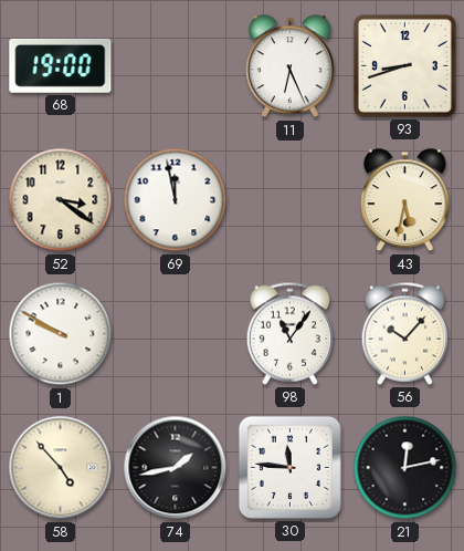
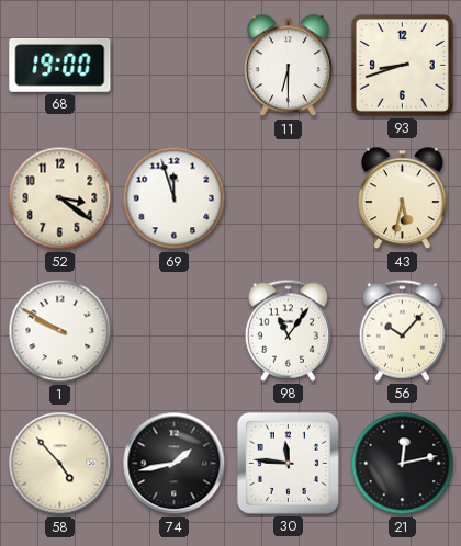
11: 6:26 -> 6:30 (289, 66)
69: 11:58 -> 11:57 (175, 198)
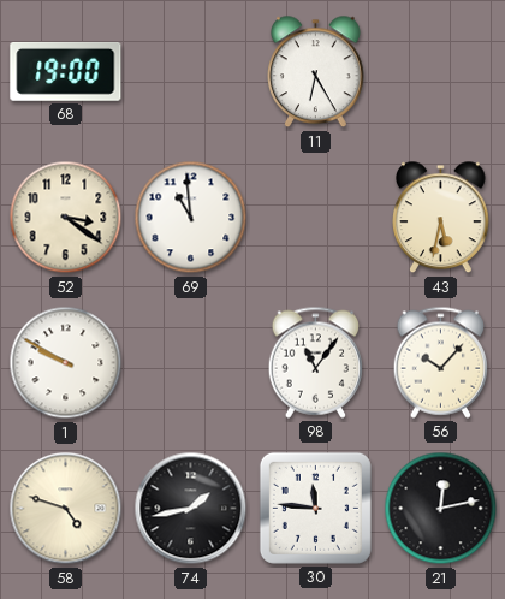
11: 6:30 -> 6:25 (316, 72)
93: 8:42 -> none (402, 65)
69: 11:57 -> 10:59 (191, 218)
58: 4:53 -> 4:48 (66, 509)
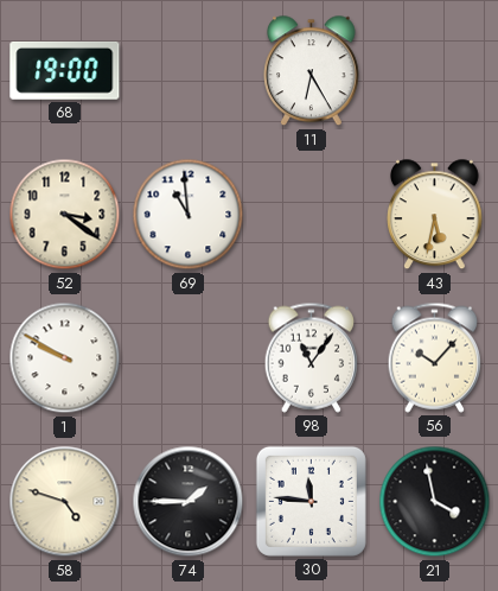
74: 1:43 -> 1:45 (189, 502)
21: 12:13 -> 3:58 (435, 502)
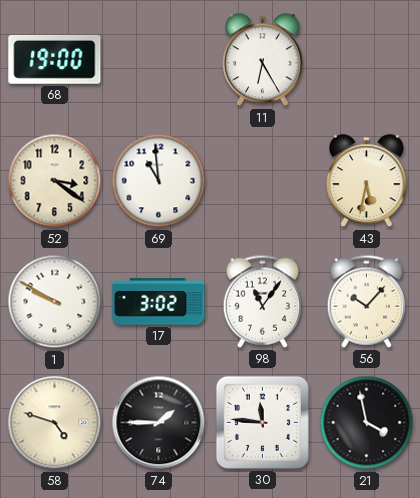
17: none -> 3:02 (159, 302)
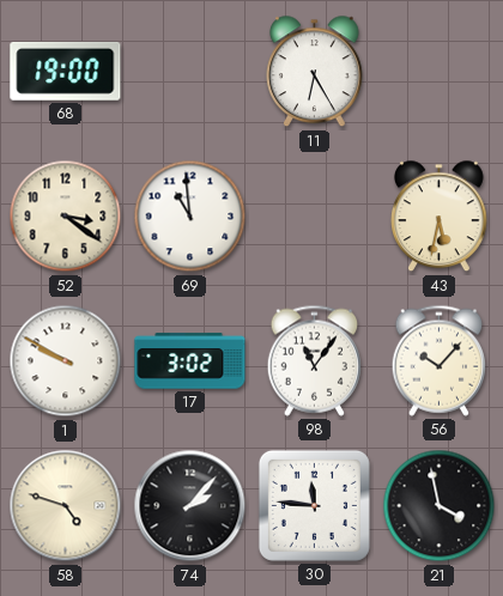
74: 1:45 -> 2:07 (190, 506)
